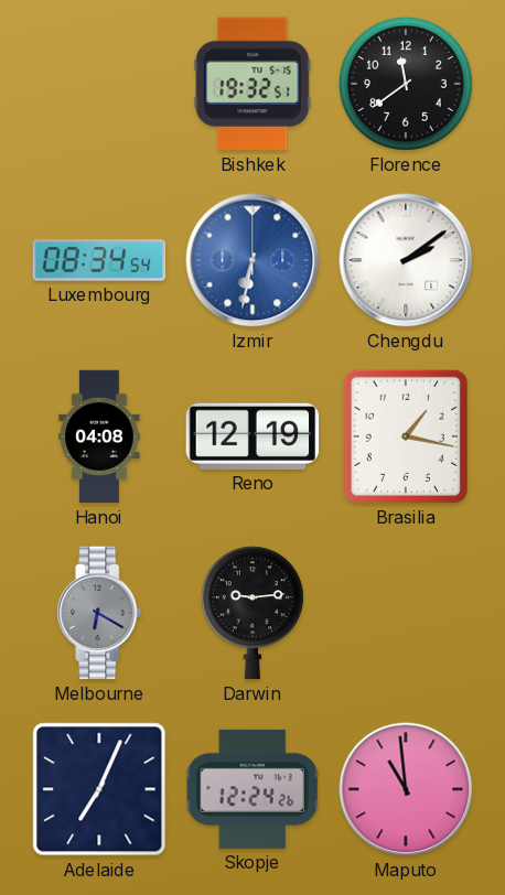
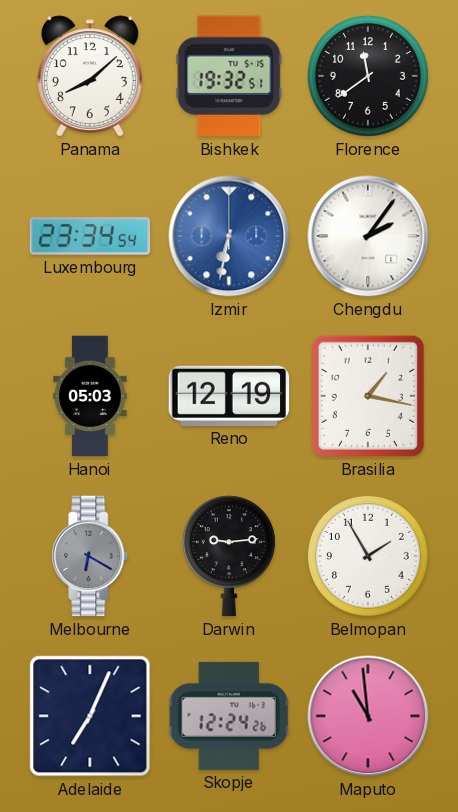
Panama: none -> 8:08 (90, 76)
Luxembourg: 08:34 -> 23:34 (90, 237)
Chengdu: 2:09 -> 2:06 (368, 236)
Hanoi: 04:08 -> 05:03 (90, 396)
Belmopan: none -> 1:55 (368, 556)
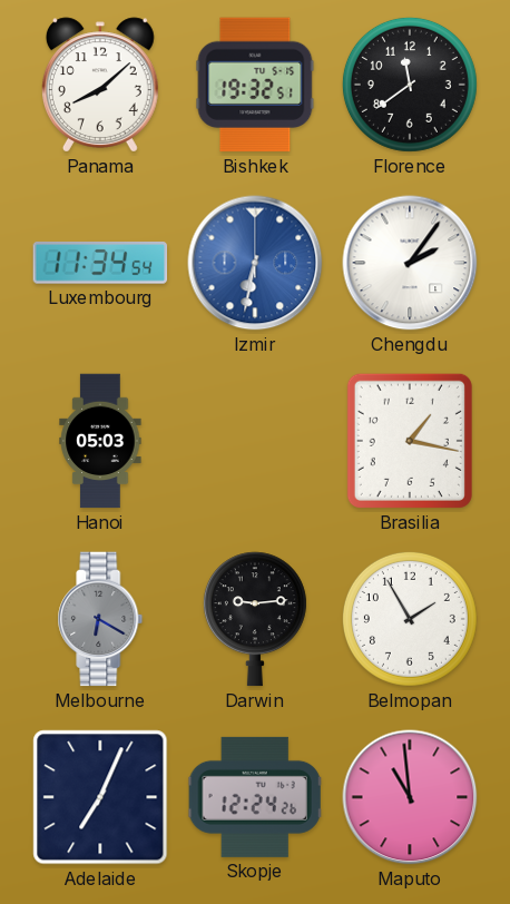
Luxembourg: 23:34 -> 11:34 (100, 264)
Reno: 12:19 -> none (229, 396)
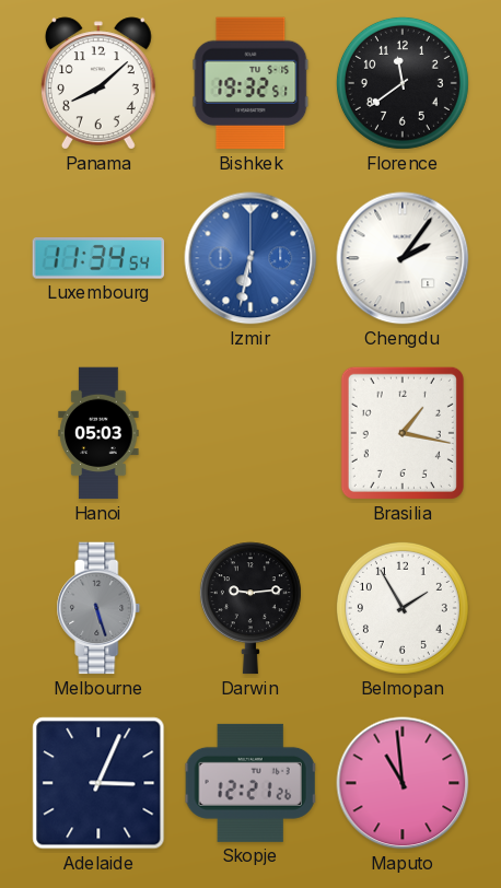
Melbourne: 6:20 -> 5:27 (98, 608)
Adelaide: 7:04 -> 3:04 (98, 783)
Skopje: 12:24 -> 12:21 (250, 783)
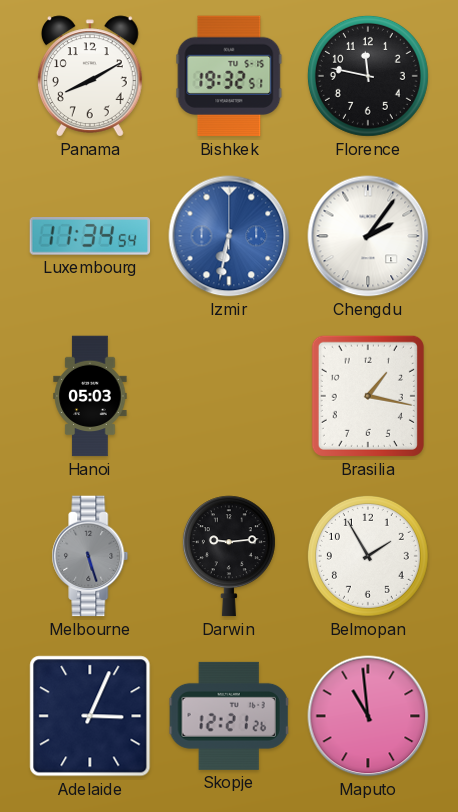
Panama: 8:08 -> 8:10 (90, 76)
Florence: 11:39 -> 11:47 (368, 76)
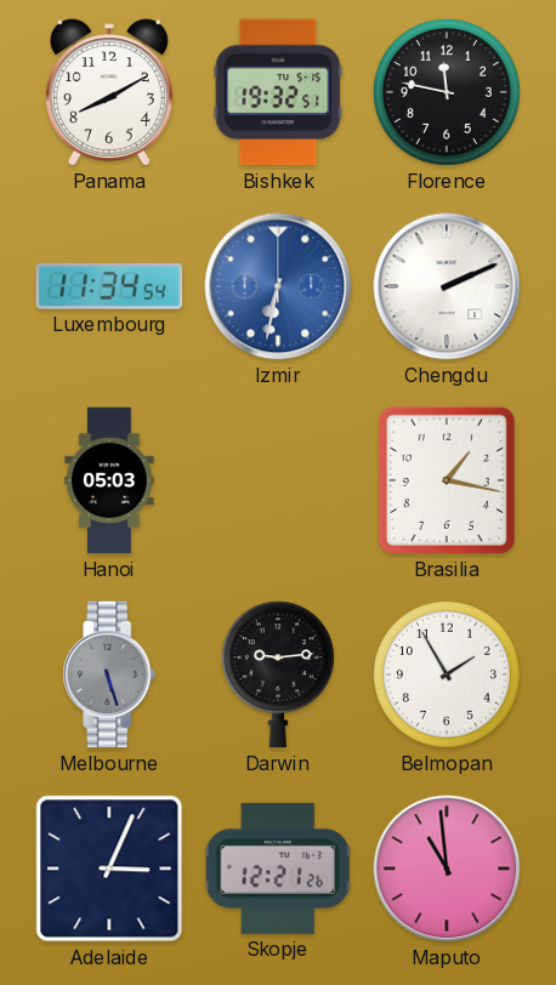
Chengdu: 2:06 -> 2:11 (447, 286)
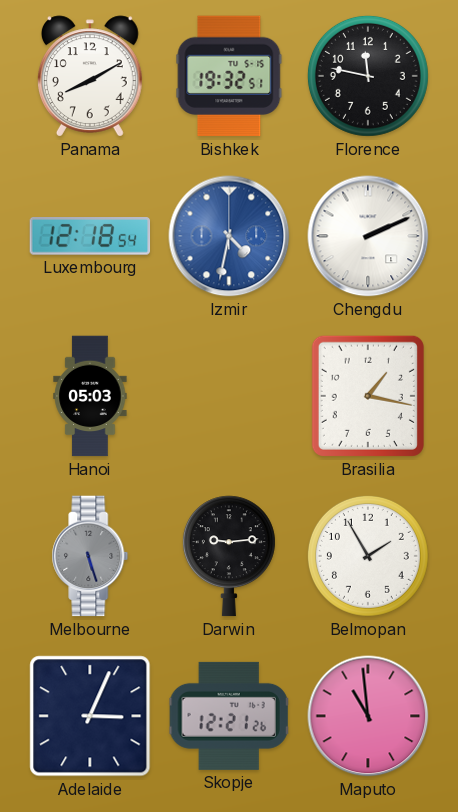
Luxembourg: 11:34 -> 12:18 (90, 237)
Izmir: 6:32 -> 4:32 (229, 236)
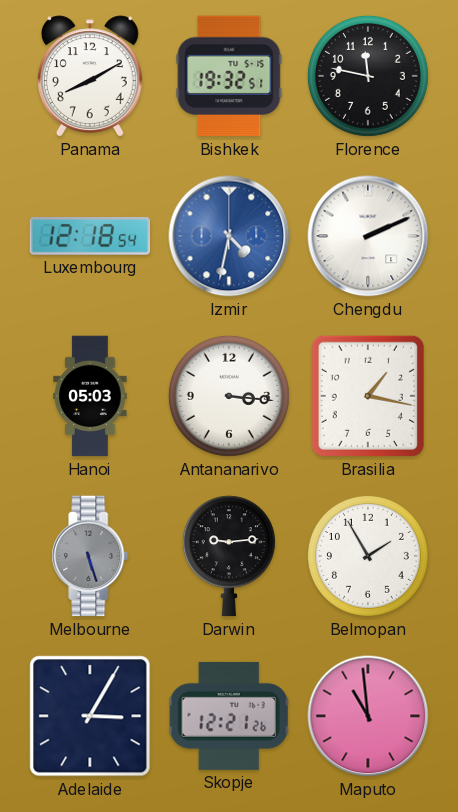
Antananarivo: none -> 3:16 (229, 396)
Adelaide: 3:04 -> 3:05 (90, 716)
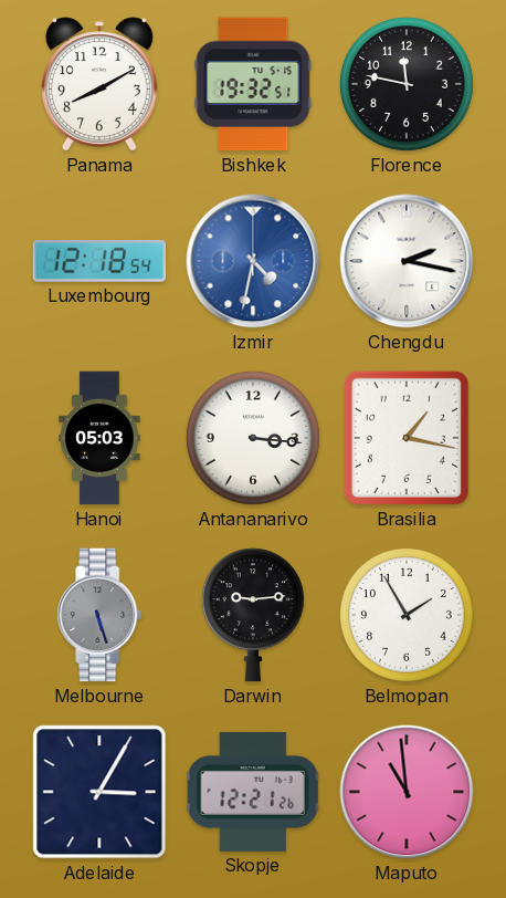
Chengdu: 2:11 -> 2:17 (407, 261)
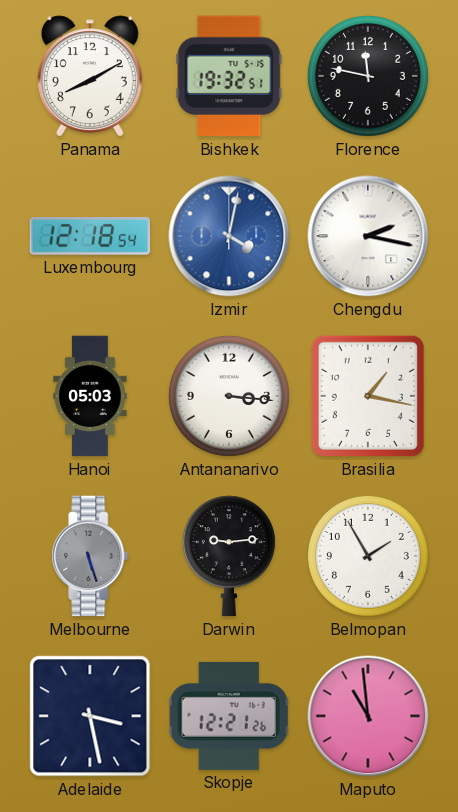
Izmir: 4:32 -> 4:02 (229, 236)
Adelaide: 3:05 -> 3:28 (90, 716)
